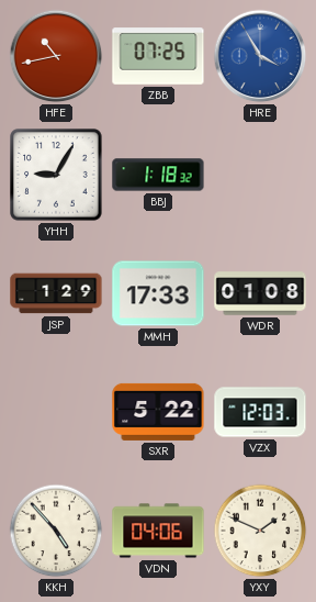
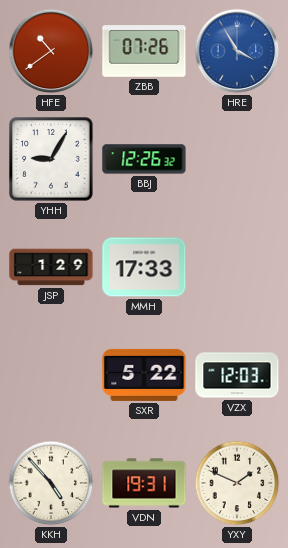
HFE: 10:43 -> 10:39 (51, 51)
ZBB: 07:25 -> 07:26 (144, 51)
BBJ: 1:18 -> 12:26 (144, 159)
WDR: 01:08 -> none (260, 293)
VDN: 04:06 -> 19:31 (144, 483)
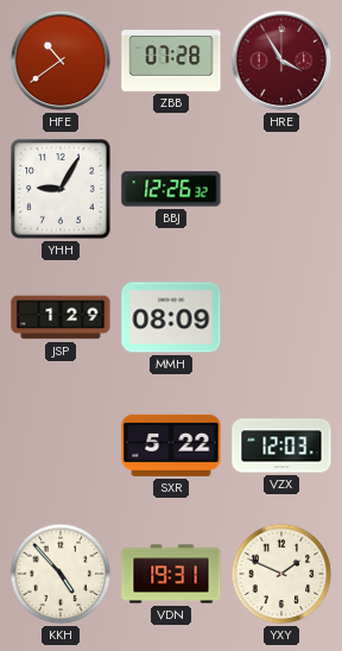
ZBB: 07:26 -> 07:28 (171, 61)
HRE dial: blue -> burgundy (281, 61)
MMH: 17:33 -> 08:09 (171, 317)
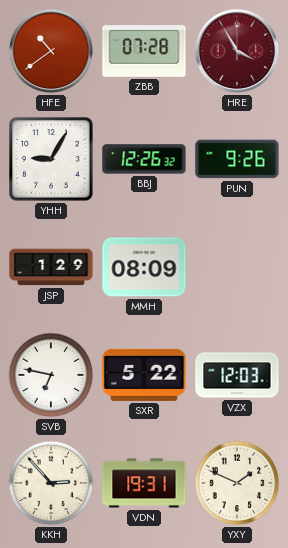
PUN: none -> 9:26 (237, 159)
SVB: none -> 6:47 (51, 375)
KKH: 4:53 -> 2:53 (51, 483)
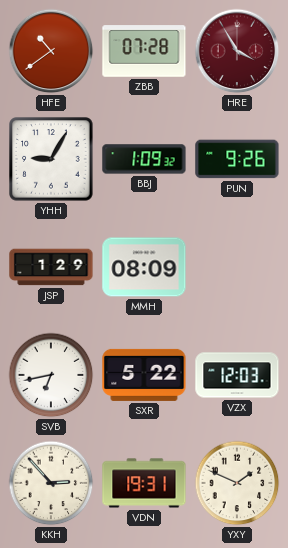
BBJ: 12:26 -> 1:09 (144, 159)
SVB: 6:47 -> 6:43 (51, 375)
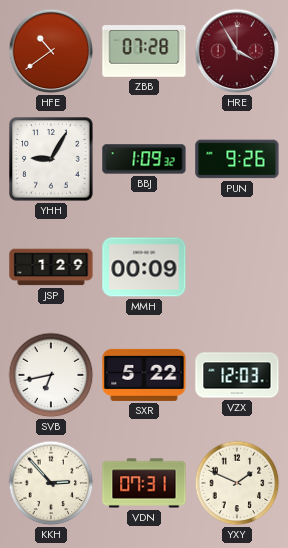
MMH: 08:09 -> 00:09 (144, 267)
VDN: 19:31 -> 07:31 (144, 483)
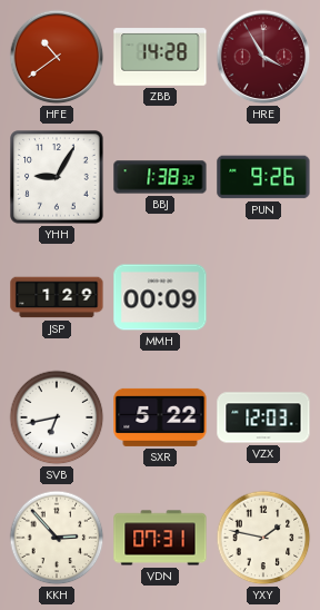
ZBB: 07:28 -> 14:28 (160, 57)
BBJ: 1:09 -> 1:38 (160, 177)
YXY: 1:49 -> 1:47 (263, 538)
